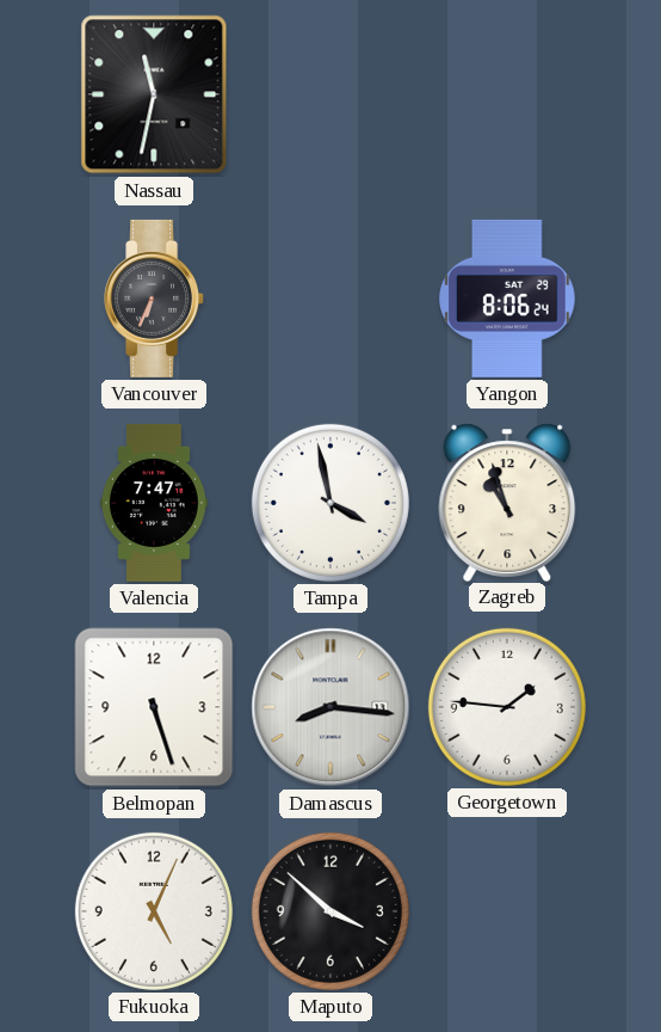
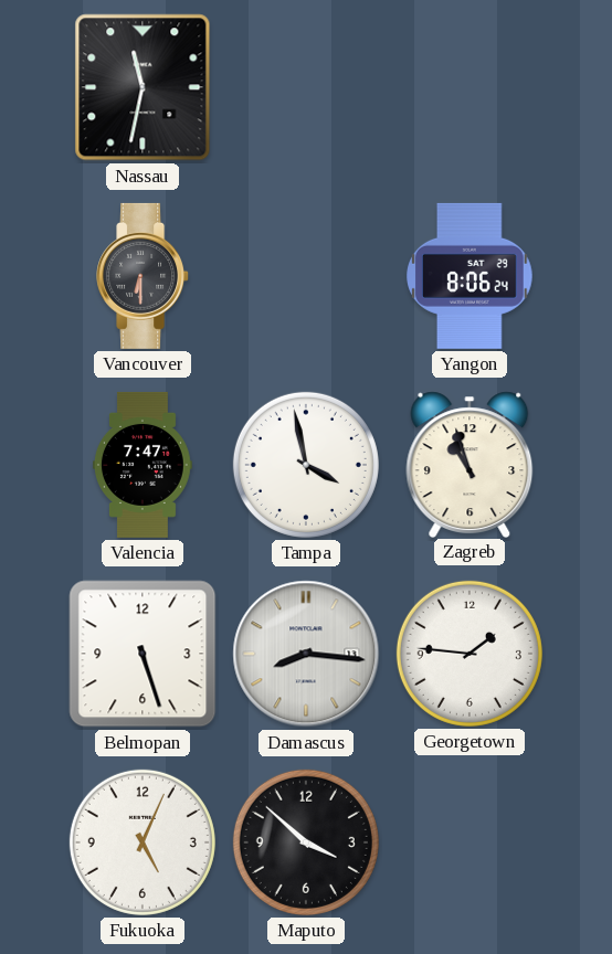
Vancouver: 6:34 -> 6:30 (144, 276)
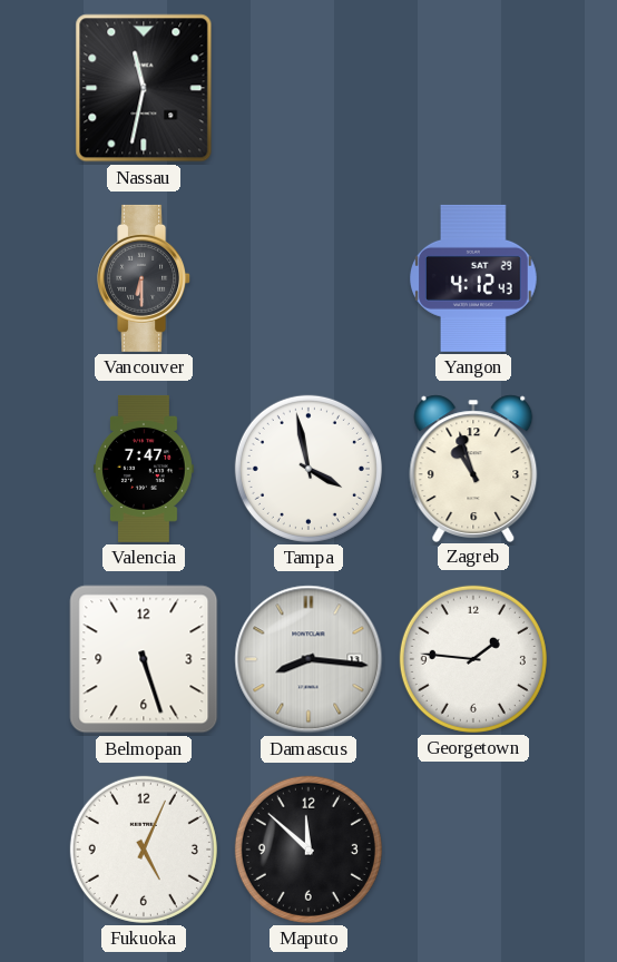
Yangon: 8:06 -> 4:12 (474, 278)
Maputo: 3:52 -> 11:52 (308, 850)
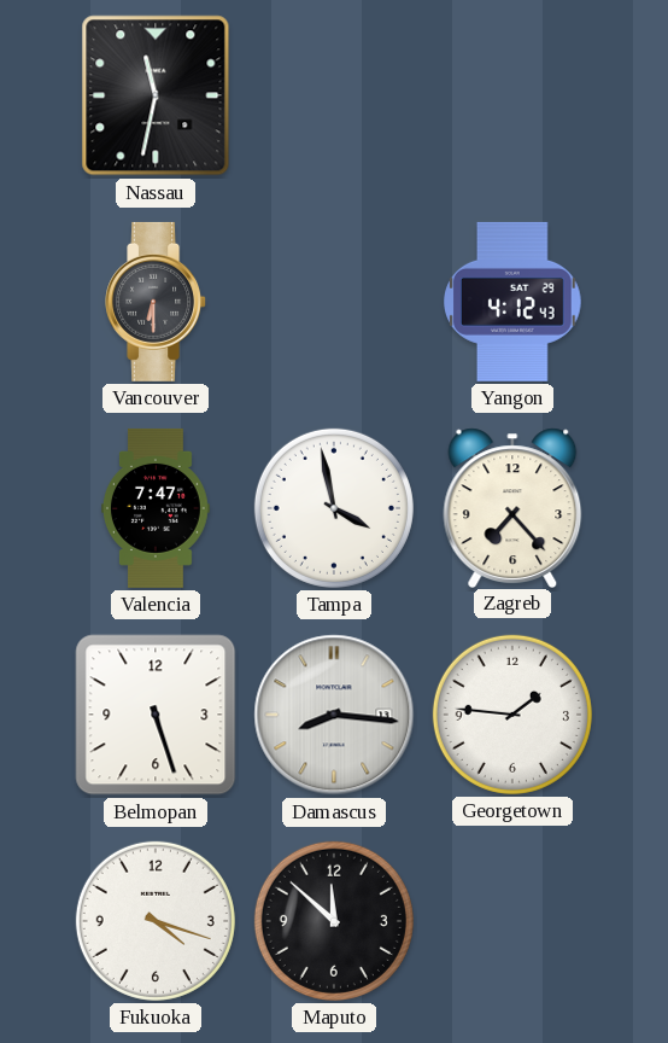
Zagreb: 10:57 -> 7:23 (512, 507)
Fukuoka: 5:04 -> 4:18 (156, 921)
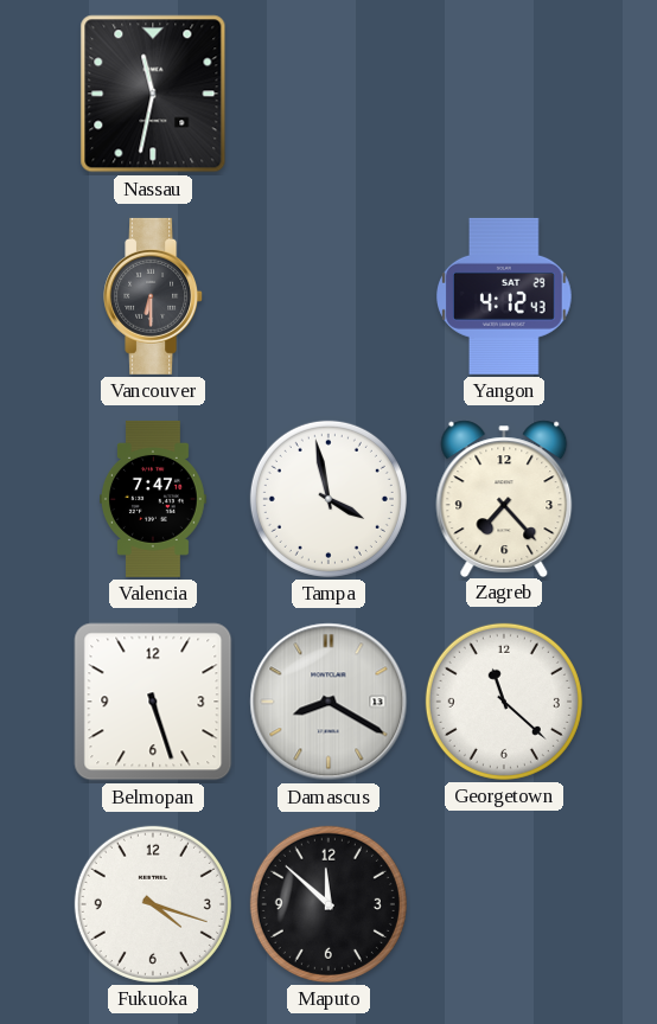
Damascus: 8:16 -> 8:20 (328, 702)
Georgetown: 1:46 -> 11:22 (504, 702)
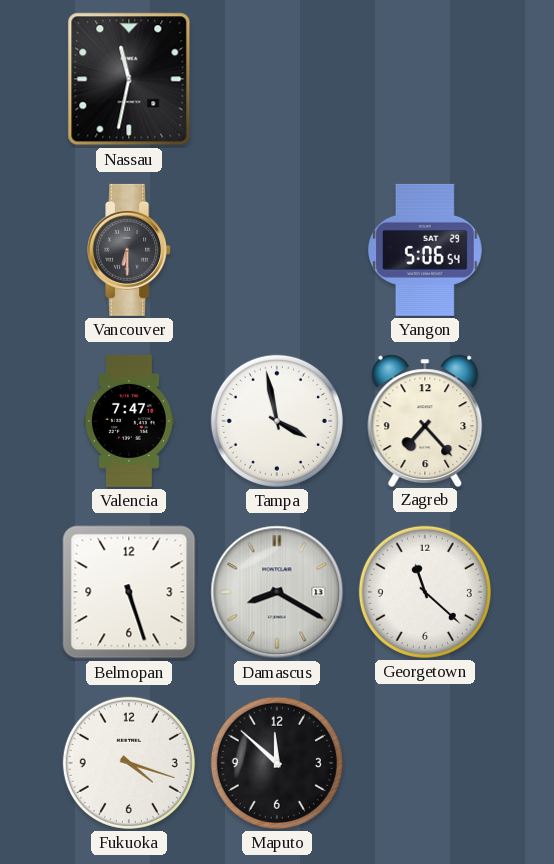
Yangon: 4:12 -> 5:06 (426, 250)
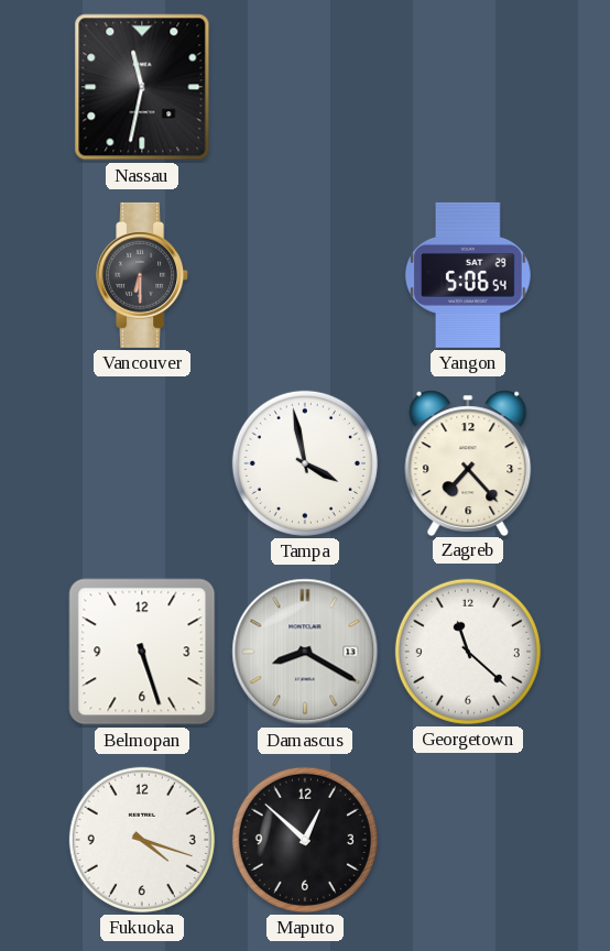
Valencia: 7:47 -> none (130, 421)
Maputo: 11:52 -> 12:52 (305, 840)
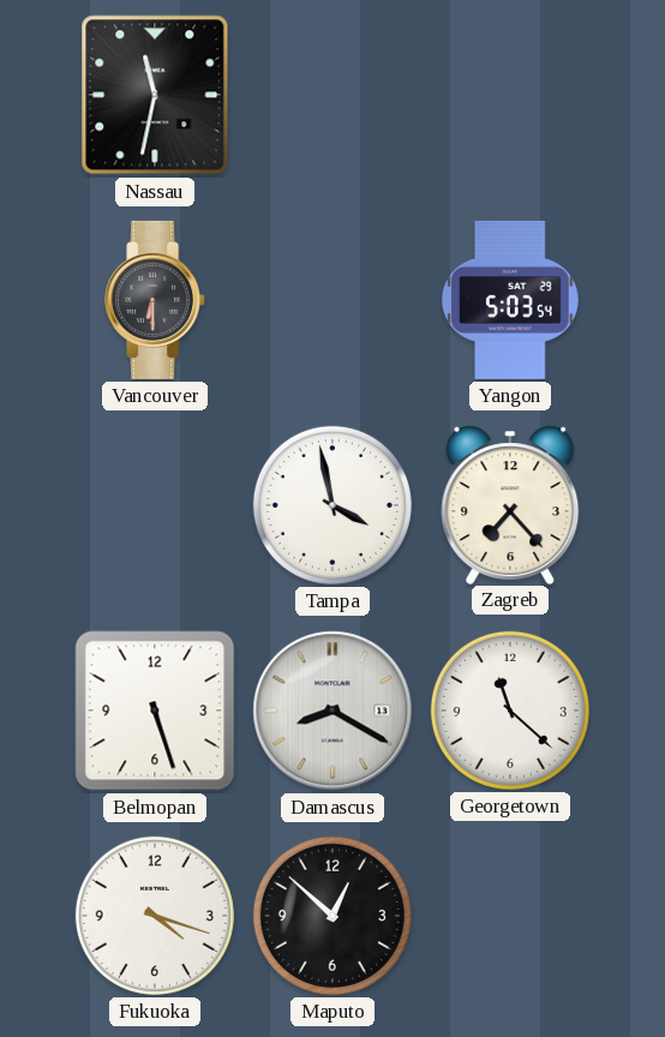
Yangon: 5:06 -> 5:03 (511, 300)
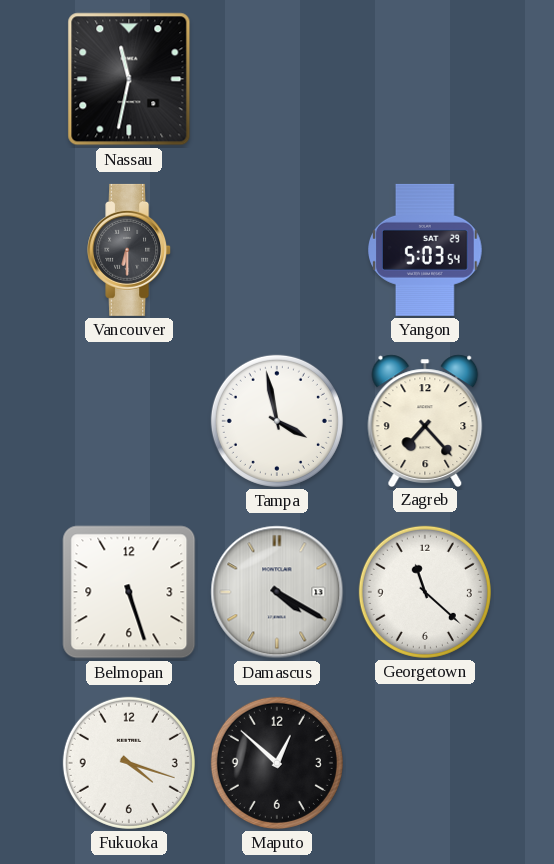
Damascus: 8:20 -> 4:20 (277, 592)
